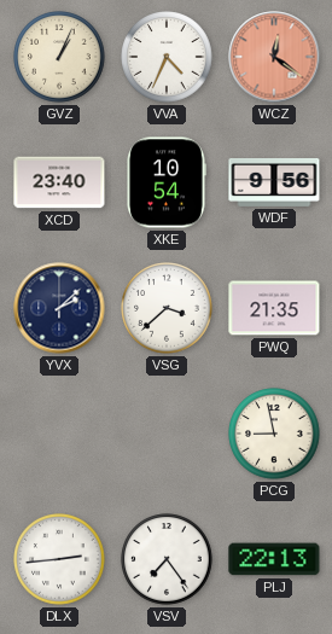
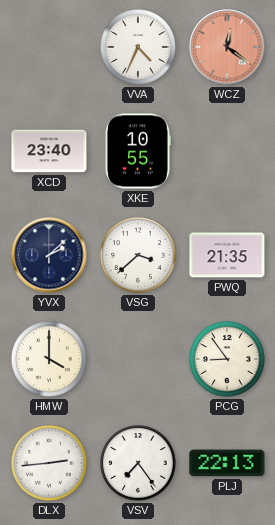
GVZ: 1:04 -> none (59, 57)
XKE: 10:54 -> 10:55 (138, 151)
WDF: 9:56 -> none (274, 182)
HMW: none -> 4:00 (49, 359)
PCG: 8:58 -> 8:54 (227, 359)
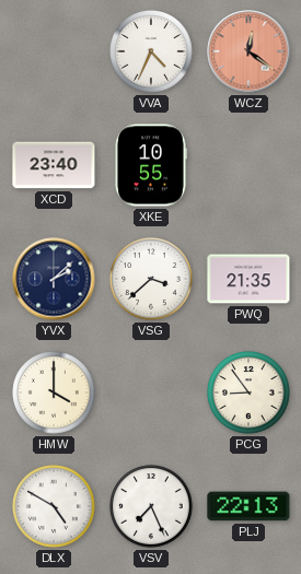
DLX: 2:44 -> 4:50 (54, 506)
VSV: 7:24 -> 7:26 (151, 506)
